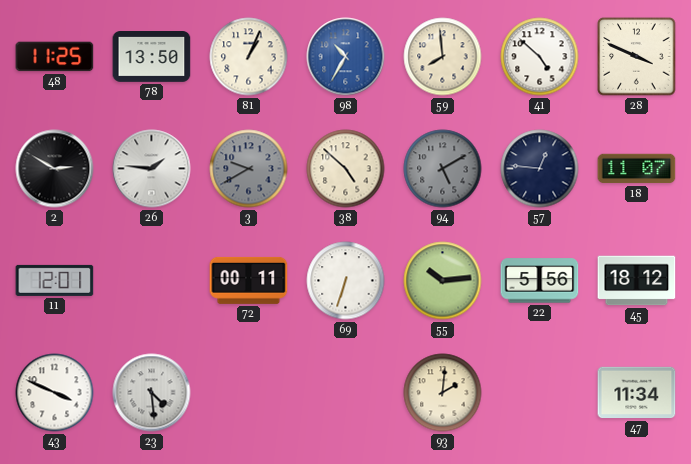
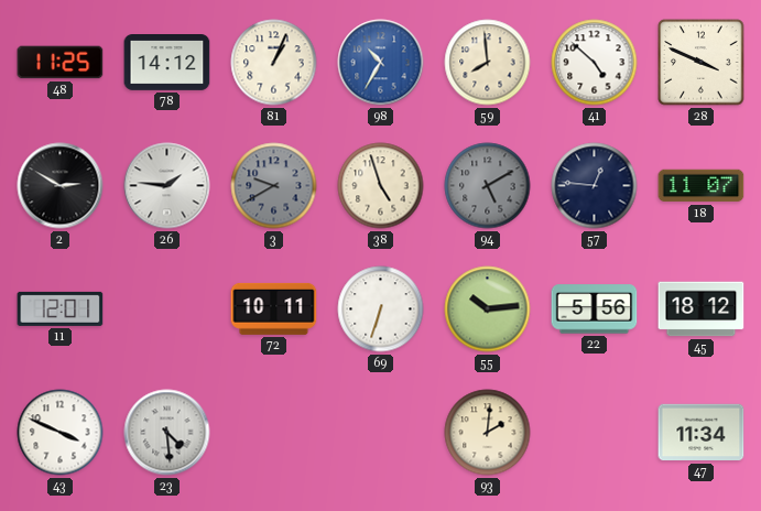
78: 13:50 -> 14:12 (167, 63)
38: 4:52 -> 4:57 (381, 186)
72: 00:11 -> 10:11 (274, 308)
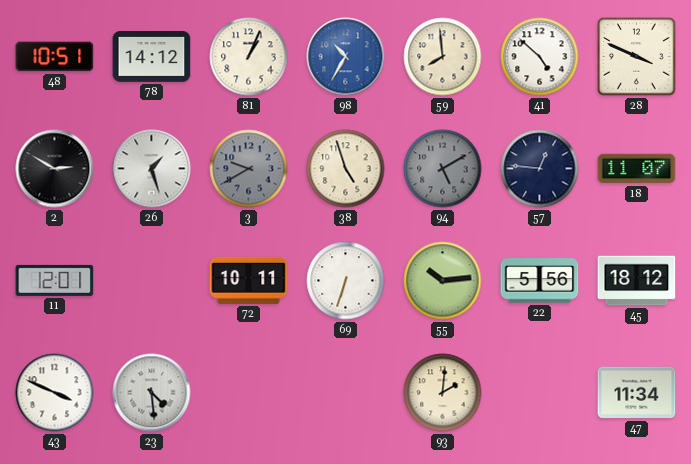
48: 11:25 -> 10:51 (55, 57)
26: 1:46 -> 1:27 (152, 169)
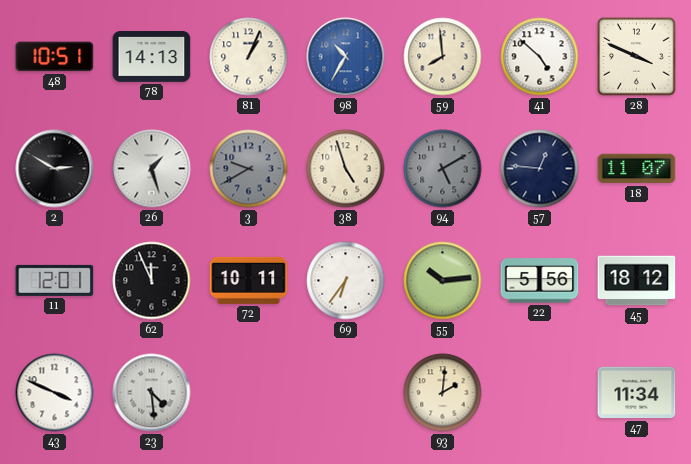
78: 14:12 -> 14:13 (152, 57)
62: none -> 11:56 (152, 281)
69: 6:33 -> 6:36 (346, 281)
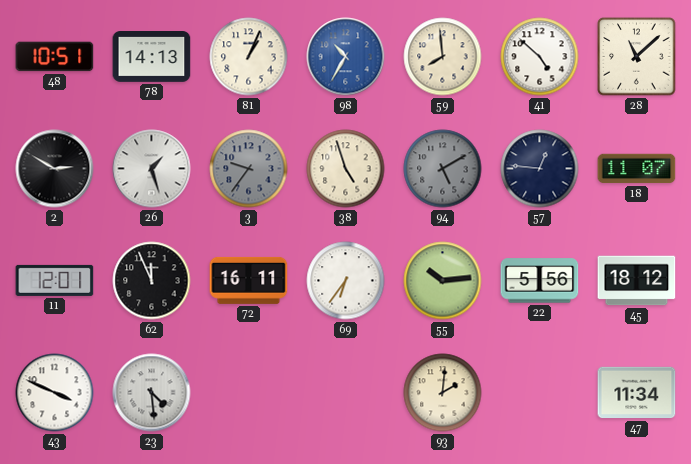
28: 3:49 -> 11:08 (637, 57)
3: 9:40 -> 9:36 (249, 169)
72: 10:11 -> 16:11 (249, 280)
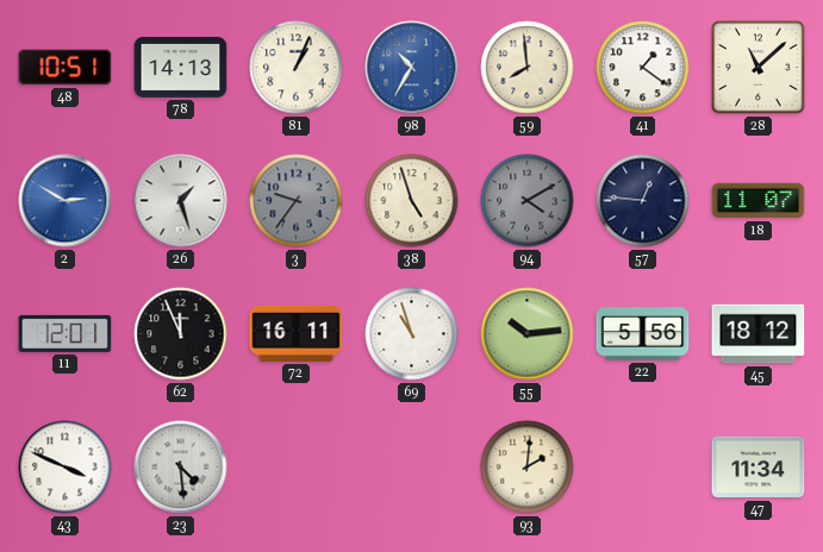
41: 4:52 -> 1:21 (643, 68)
2 dial: black -> blue (66, 201)
94: 5:10 -> 4:10 (528, 201)
69: 6:36 -> 10:57 (412, 334)
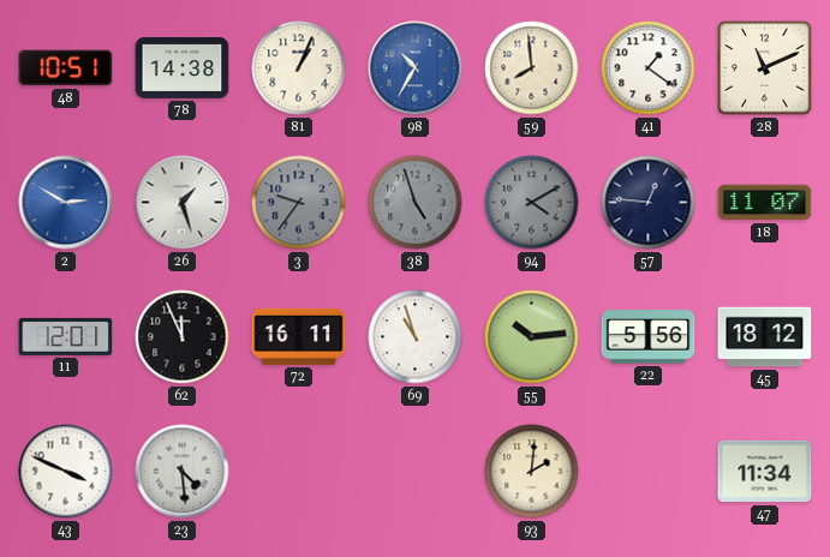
78: 14:13 -> 14:38 (183, 68)
28: 11:08 -> 11:11 (765, 68)
38 dial: cream -> grey (416, 203)
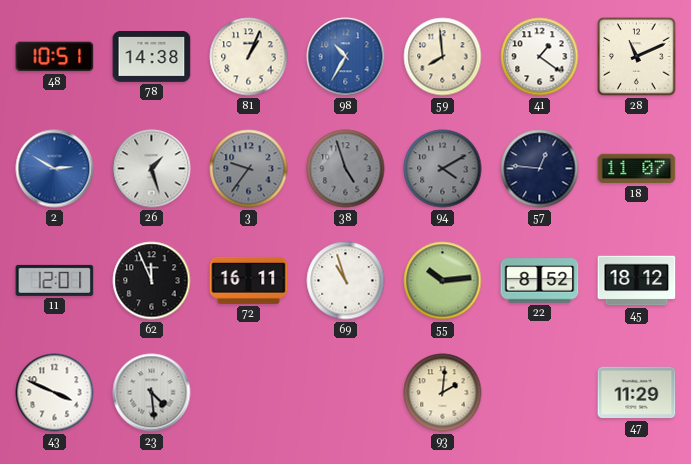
22: 5:56 -> 8:52 (540, 281)
47: 11:34 -> 11:29 (637, 393)
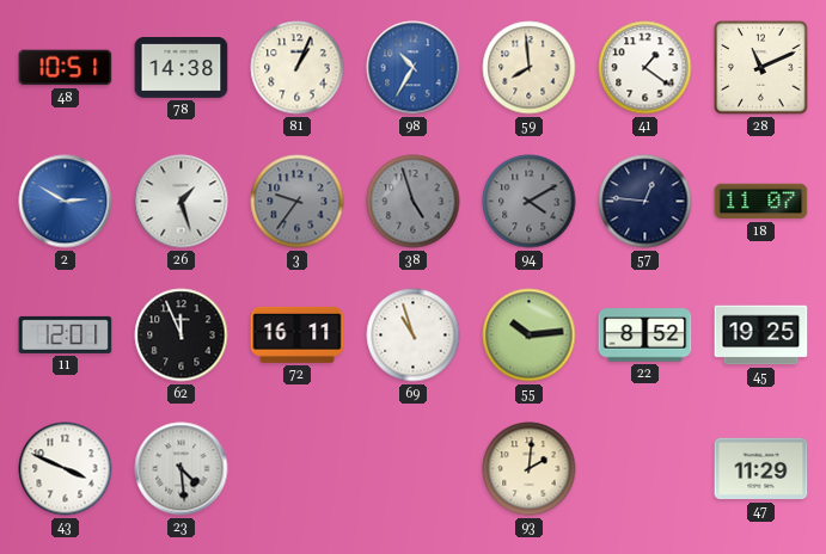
45: 18:12 -> 19:25 (761, 336)
